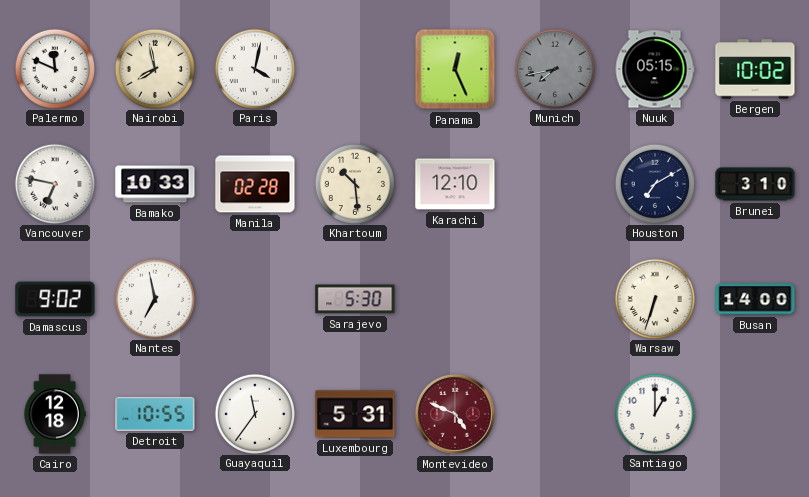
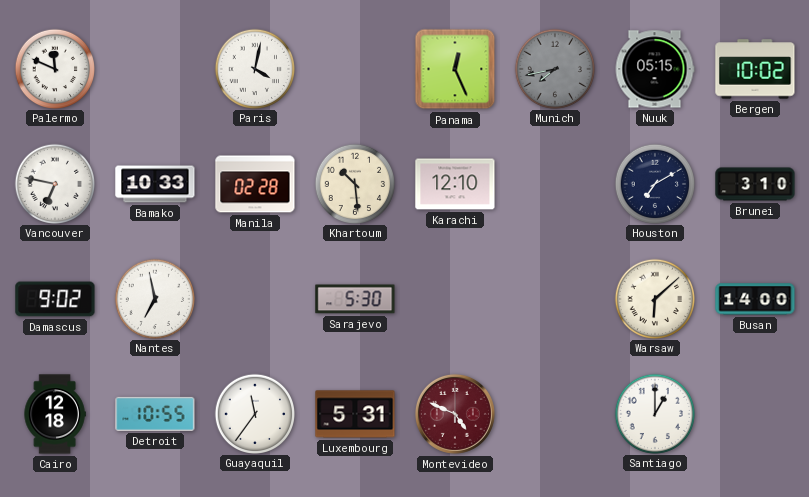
Nairobi: 7:58 -> none (154, 68)
Warsaw: 6:33 -> 6:08 (654, 298)
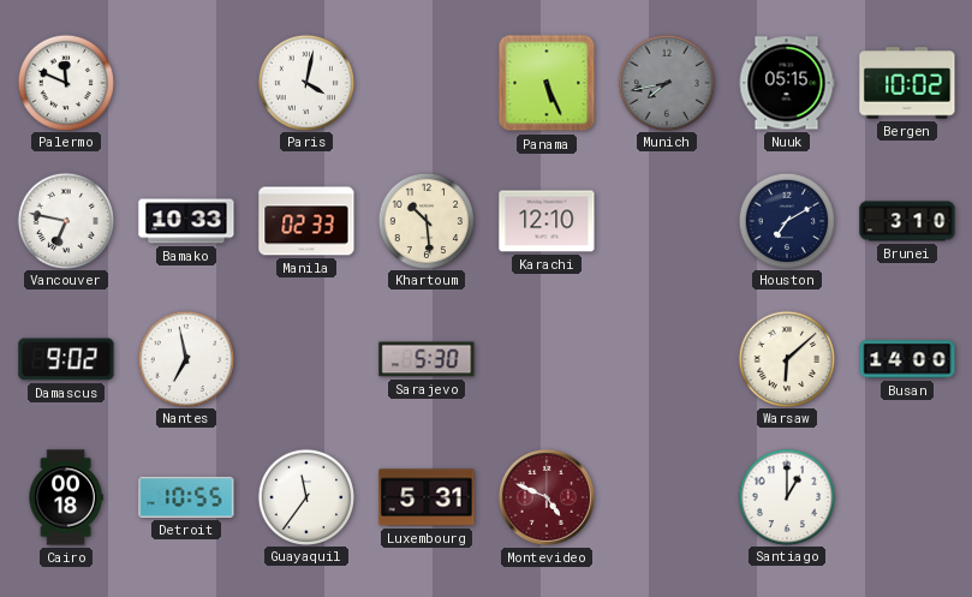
Panama: 12:26 -> 5:26 (547, 83)
Manila: 02:28 -> 02:33 (306, 221)
Cairo: 12:18 -> 00:18 (66, 497)
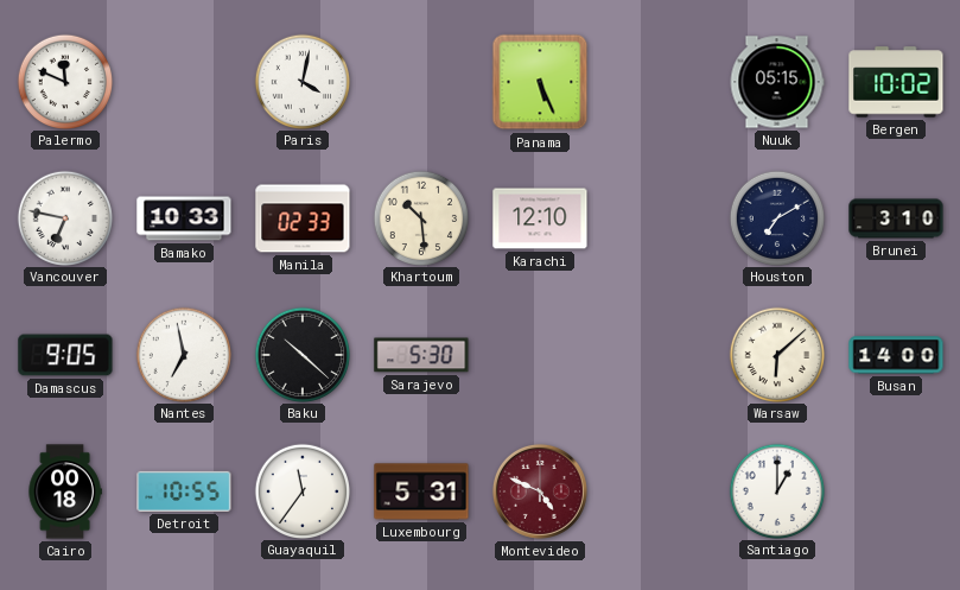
Munich: 7:43 -> none (666, 82)
Damascus: 9:02 -> 9:05 (65, 355)
Baku: none -> 10:22 (301, 354)
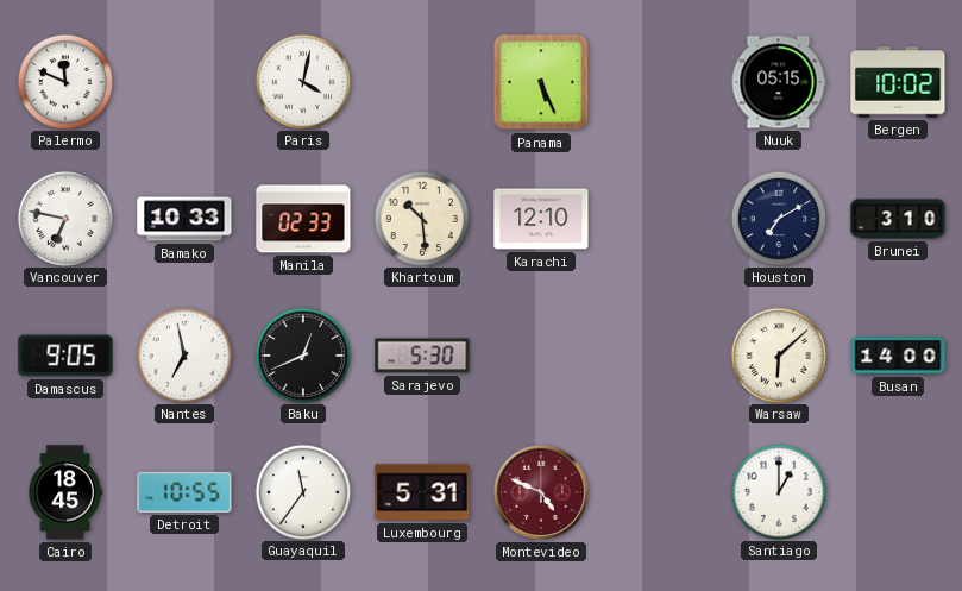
Baku: 10:22 -> 12:41 (302, 354)
Cairo: 00:18 -> 18:45 (65, 492)
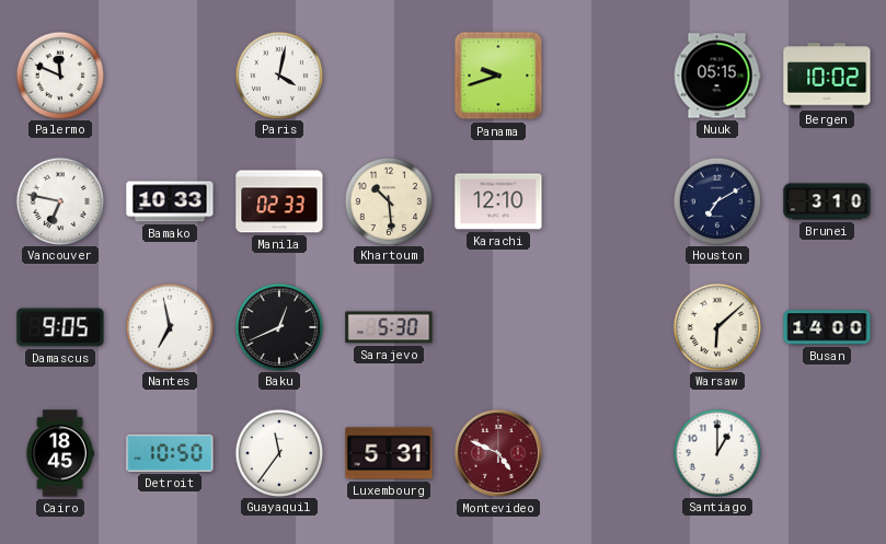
Panama: 5:26 -> 9:42 (498, 76)
Detroit: 10:55 -> 10:50 (170, 453)
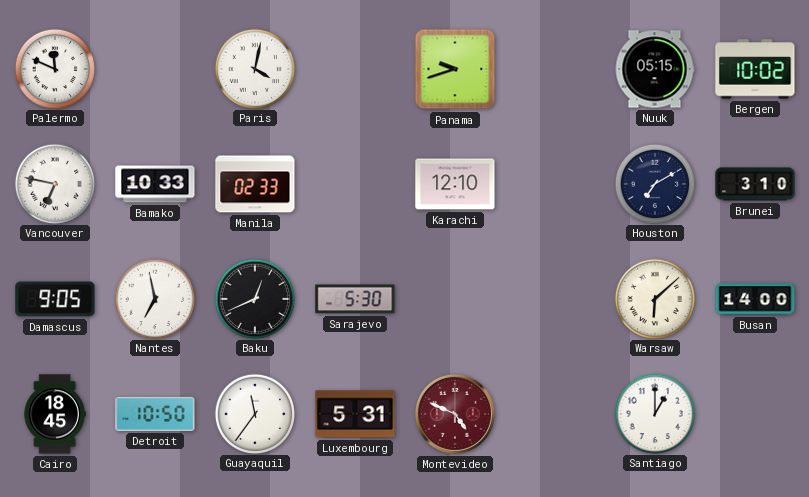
Khartoum: 10:29 -> none (388, 200)
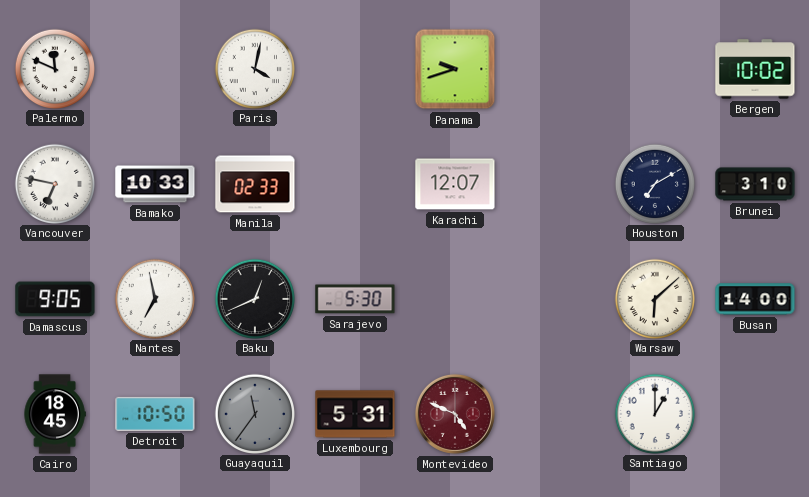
Nuuk: 05:15 -> none (655, 69)
Karachi: 12:10 -> 12:07 (455, 184)
Guayaquil dial: white -> grey (254, 413)
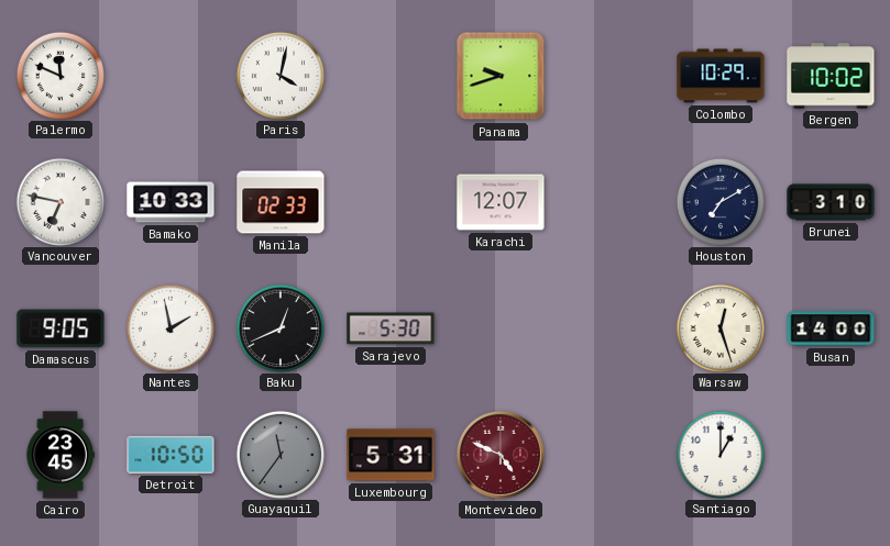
Colombo: none -> 10:29 (721, 76)
Nantes: 6:58 -> 1:58 (169, 327)
Warsaw: 6:08 -> 12:27 (719, 327)
Cairo: 18:45 -> 23:45 (61, 455)
